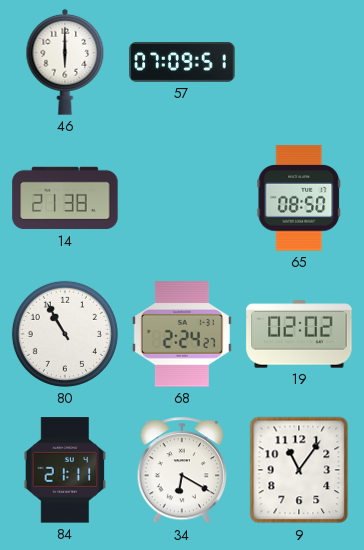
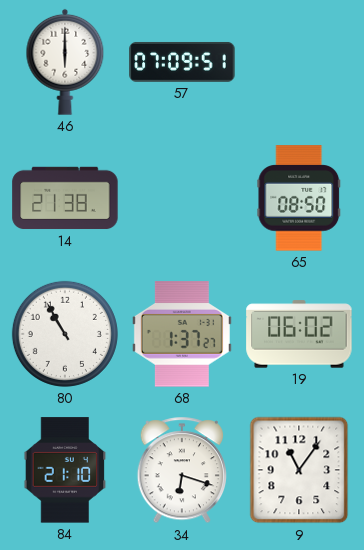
68: 2:24 -> 1:37 (182, 334)
19: 02:02 -> 06:02 (299, 334)
84: 21:11 -> 21:10 (65, 470)
34: 6:20 -> 6:18 (181, 471)
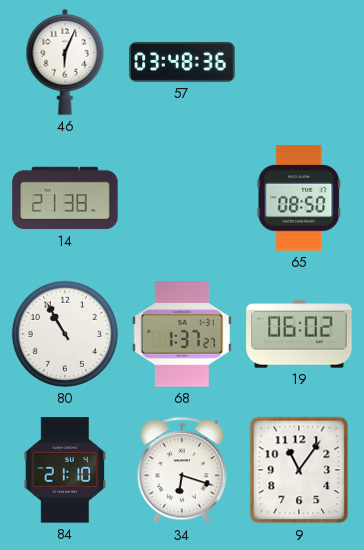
46: 6:00 -> 6:04 (65, 62)
57: 07:09 -> 03:48 (182, 62)
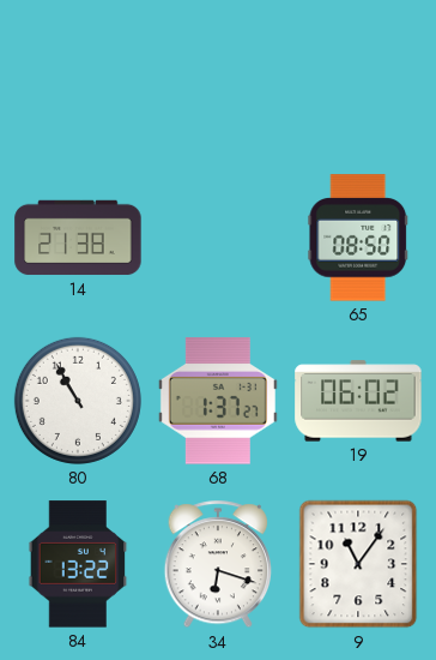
46: 6:04 -> none (65, 62)
57: 03:48 -> none (182, 62)
84: 21:10 -> 13:22 (78, 564)
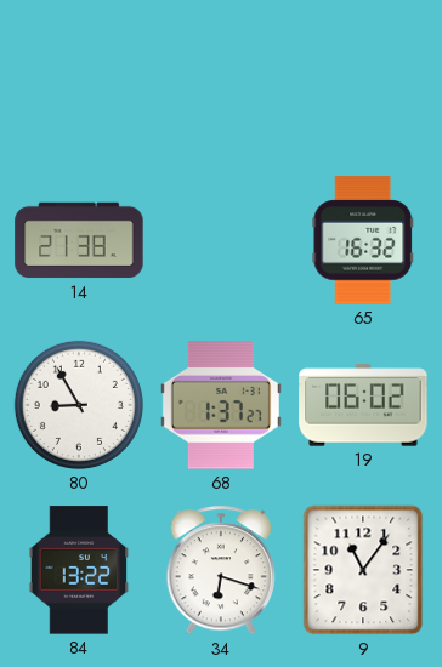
65: 08:50 -> 16:32 (363, 240)
80: 10:55 -> 8:55 (79, 405)
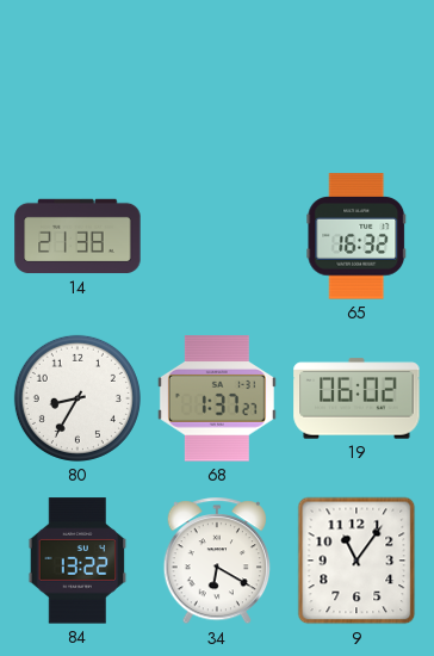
80: 8:55 -> 8:35 (77, 398)
34: 6:18 -> 6:20 (216, 562)
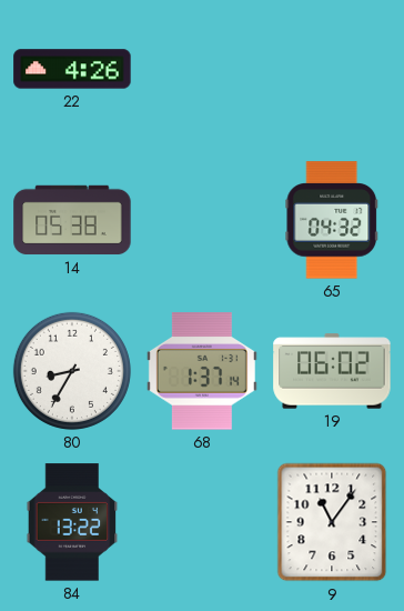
22: none -> 4:26 (72, 69)
14: 21:38 -> 05:38 (72, 220)
65: 16:32 -> 04:32 (332, 220)
68: 1:37:27 -> 1:37:14 (202, 371)
34: 6:20 -> none (216, 562)
